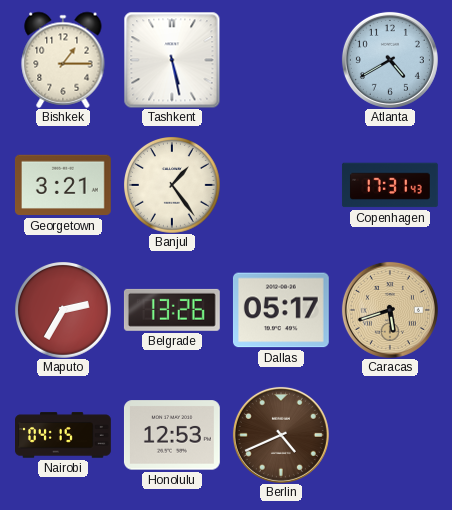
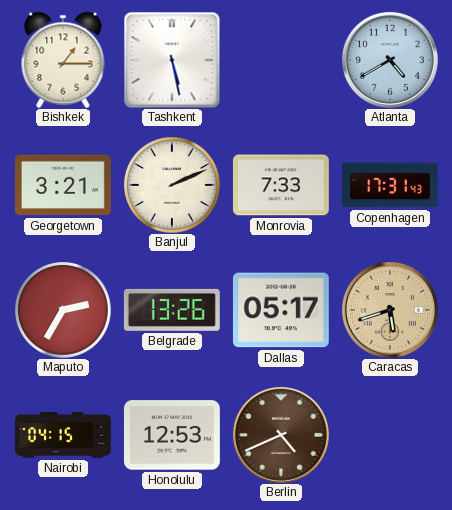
Banjul: 1:24 -> 2:11 (172, 185)
Monrovia: none -> 7:33 (281, 185)
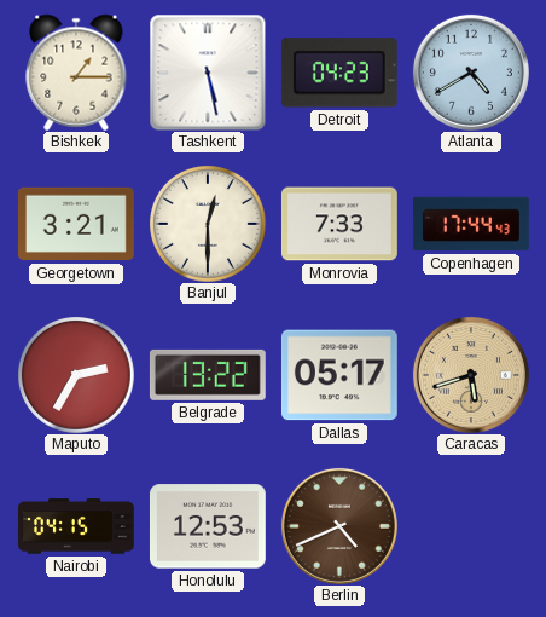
Detroit: none -> 04:23 (339, 73)
Banjul: 2:11 -> 12:30 (208, 224)
Copenhagen: 17:31 -> 17:44 (471, 224)
Belgrade: 13:26 -> 13:22 (208, 375)
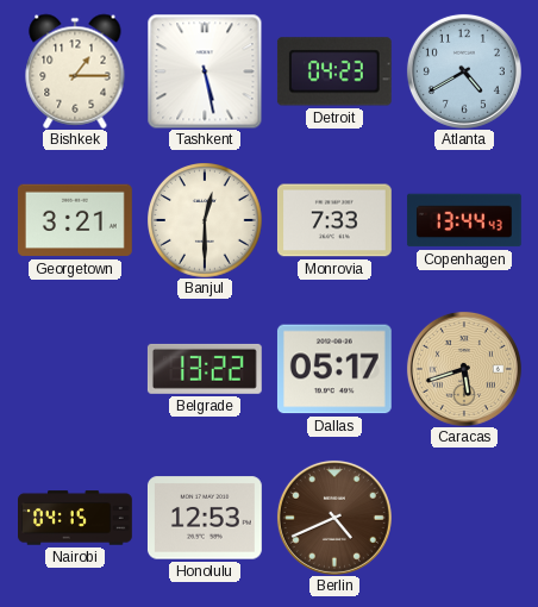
Copenhagen: 17:44 -> 13:44 (464, 220)
Maputo: 2:35 -> none (76, 375)
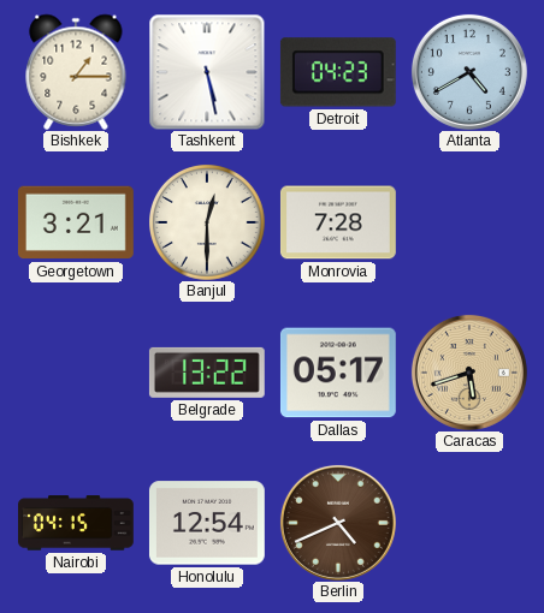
Monrovia: 7:33 -> 7:28 (338, 222)
Copenhagen: 13:44 -> none (464, 220)
Honolulu: 12:53 -> 12:54 (207, 523)
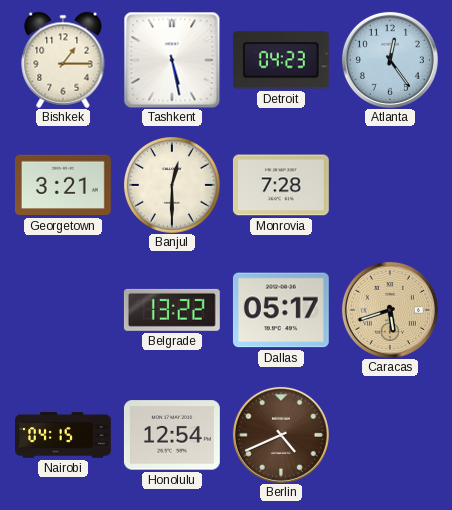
Atlanta: 4:40 -> 12:24 (390, 60)
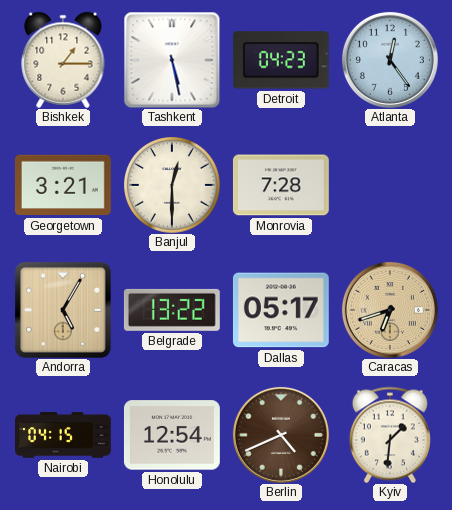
Andorra: none -> 5:05 (63, 310)
Caracas: 5:42 -> 6:42 (390, 310)
Kyiv: none -> 1:31 (390, 435)
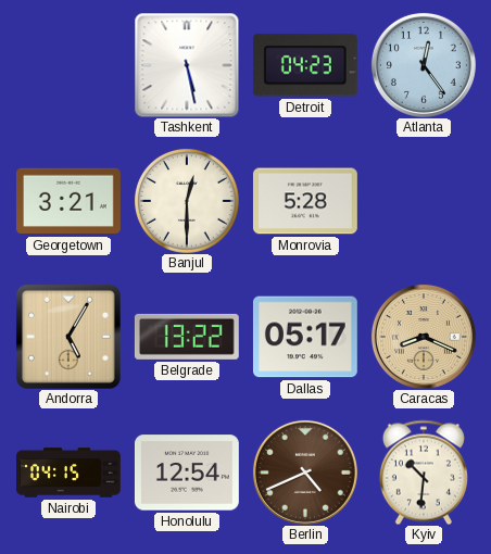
Bishkek: 1:15 -> none (63, 60)
Monrovia: 7:28 -> 5:28 (305, 201)
Caracas: 6:42 -> 8:19 (424, 337)
Kyiv: 1:31 -> 10:31 (424, 473)
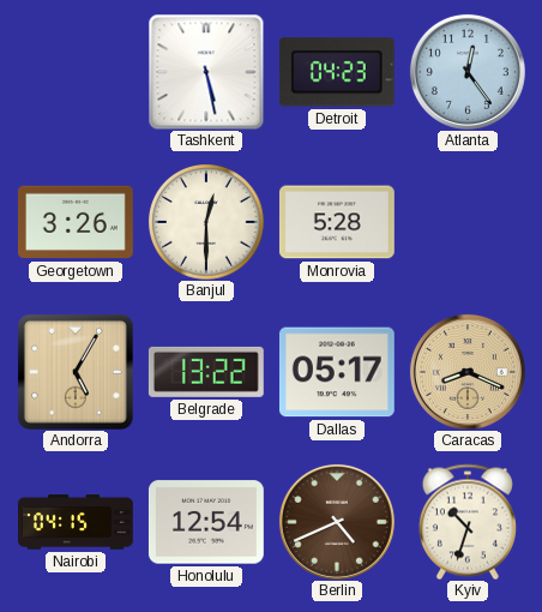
Georgetown: 3:21 -> 3:26 (76, 222)
Kyiv: 10:31 -> 10:33 (468, 522)
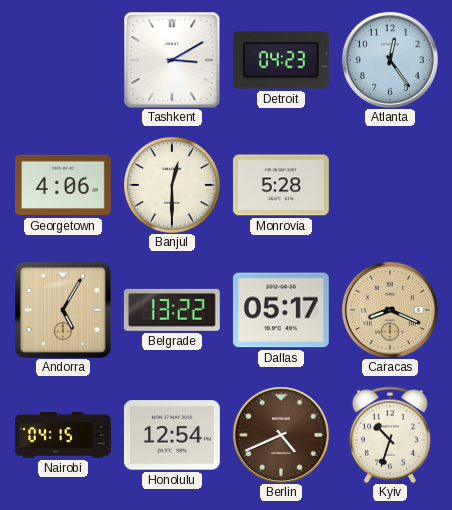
Tashkent: 5:28 -> 3:10 (172, 60)
Georgetown: 3:26 -> 4:06 (63, 185)
